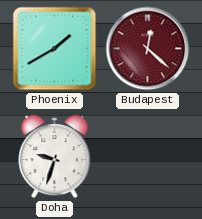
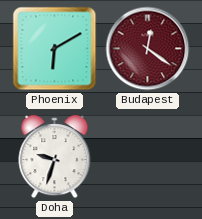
Phoenix: 1:40 -> 6:10 (55, 49)
Budapest: 12:22 -> 12:21 (148, 49)
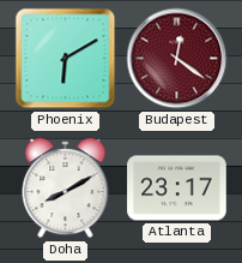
Doha: 9:33 -> 8:10 (66, 189)
Atlanta: none -> 23:17 (177, 189)
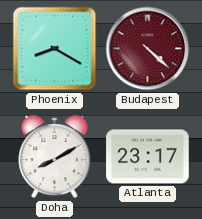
Phoenix: 6:10 -> 8:20 (55, 49)
Budapest: 12:21 -> 4:22 (148, 49)
